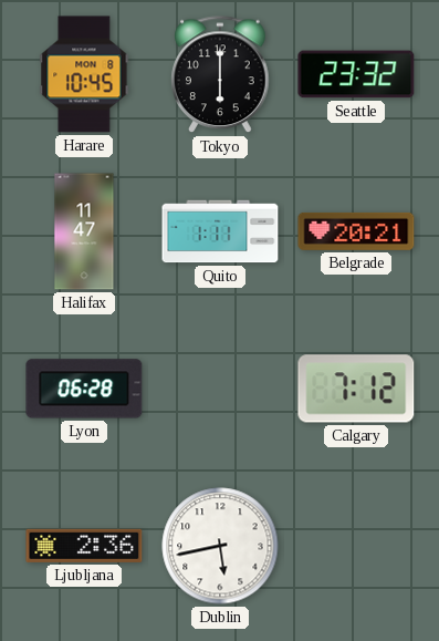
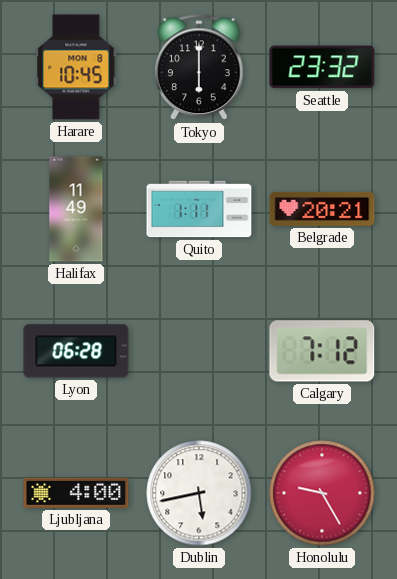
Halifax: 11:47 -> 11:49 (76, 209)
Ljubljana: 2:36 -> 4:00 (76, 493)
Honolulu: none -> 9:25 (322, 493)
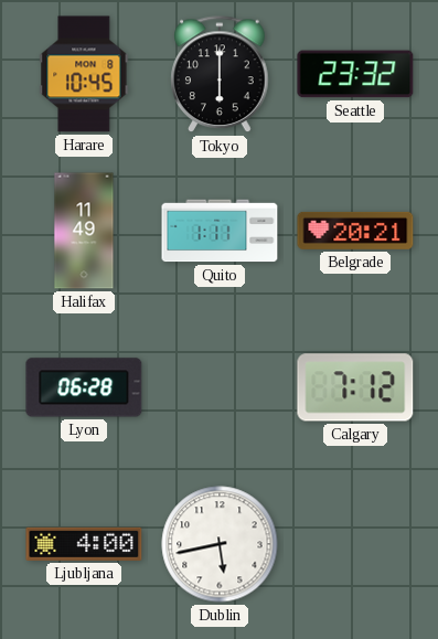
Honolulu: 9:25 -> none (322, 493)
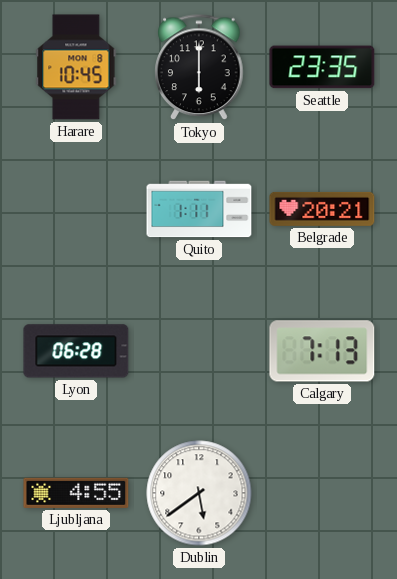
Seattle: 23:32 -> 23:35 (322, 67)
Halifax: 11:49 -> none (84, 231)
Calgary: 7:12 -> 7:13 (322, 351)
Ljubljana: 4:00 -> 4:55 (76, 493)
Dublin: 5:43 -> 5:39 (199, 493)
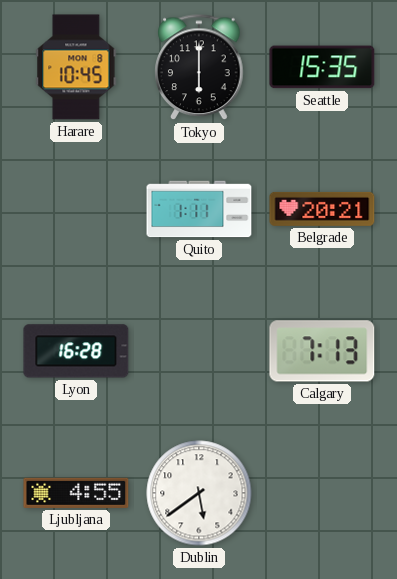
Seattle: 23:35 -> 15:35 (322, 67)
Lyon: 06:28 -> 16:28 (76, 351)
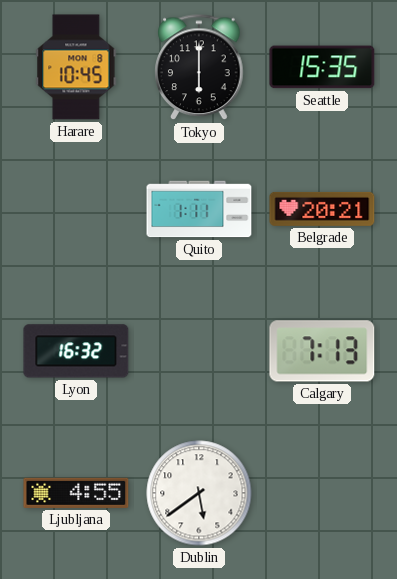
Lyon: 16:28 -> 16:32 (76, 351)
